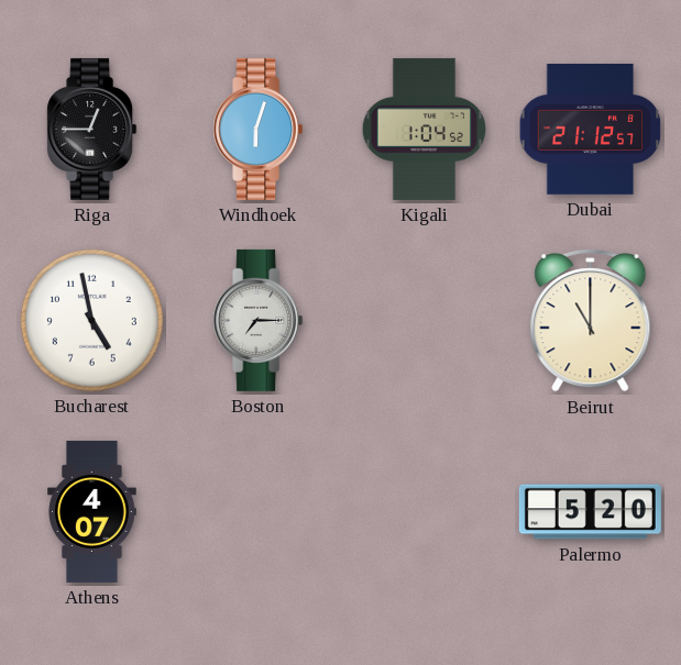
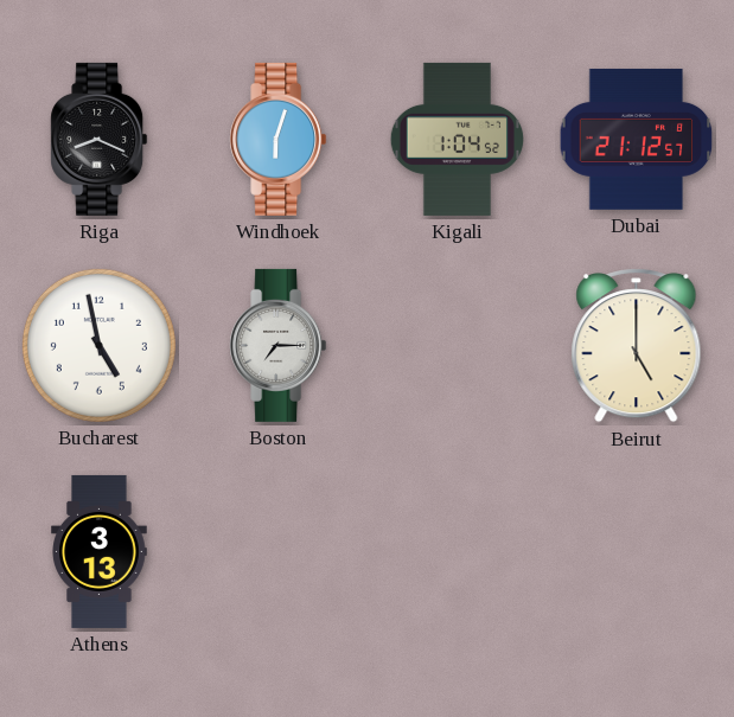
Riga: 12:45 -> 8:19 (100, 139)
Beirut: 11:00 -> 5:00 (637, 346)
Athens: 4:07 -> 3:13 (100, 551)
Palermo: 5:20 -> none (590, 512)
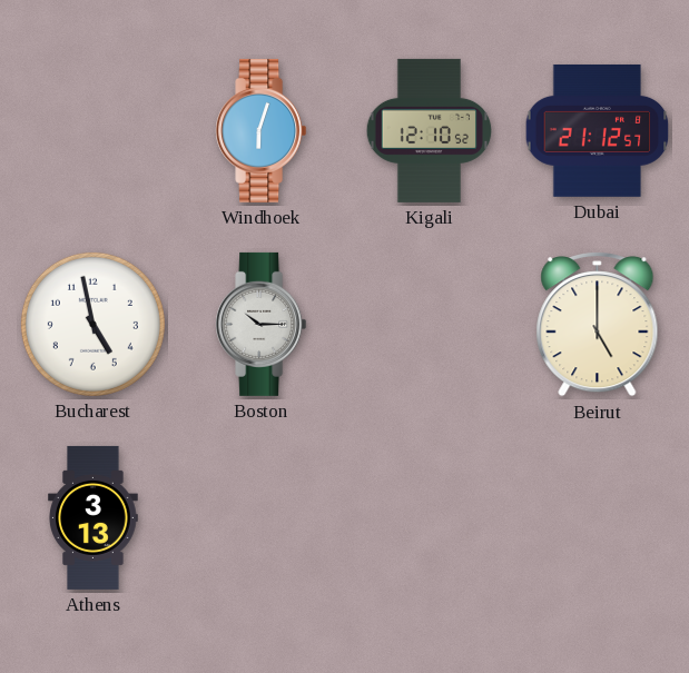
Riga: 8:19 -> none (100, 139)
Kigali: 1:04 -> 12:10 (429, 130)
Boston: 7:15 -> 10:15 (262, 324)
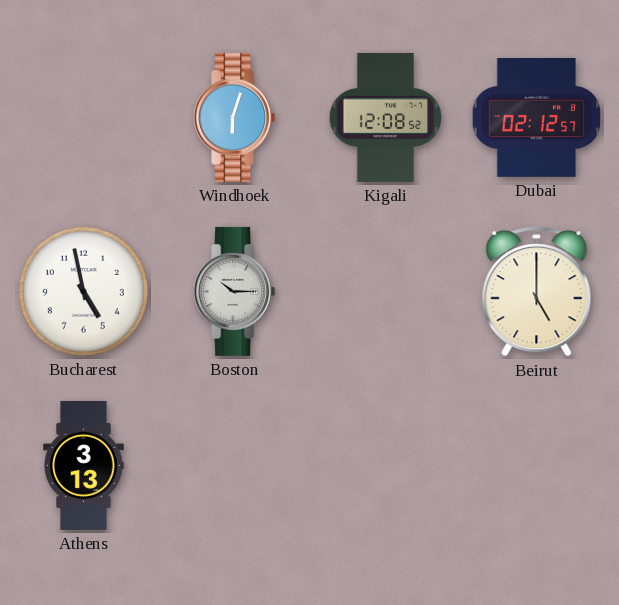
Kigali: 12:10 -> 12:08 (385, 117)
Dubai: 21:12 -> 02:12 (537, 117)
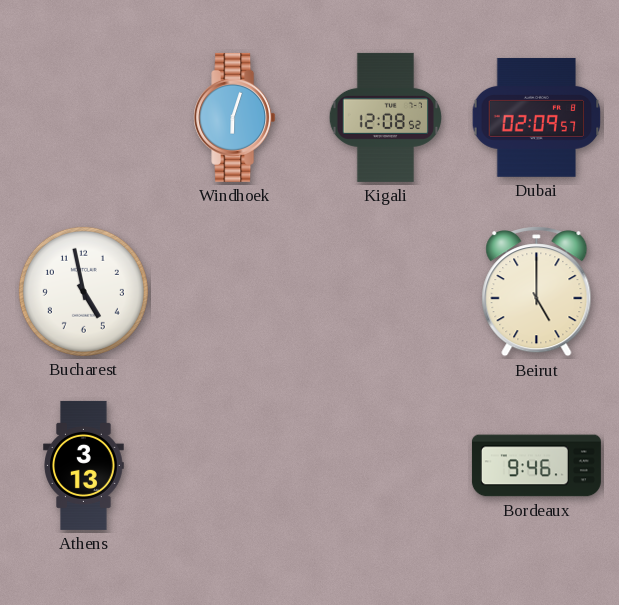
Dubai: 02:12 -> 02:09 (537, 117)
Boston: 10:15 -> none (235, 291)
Bordeaux: none -> 9:46 (536, 466)
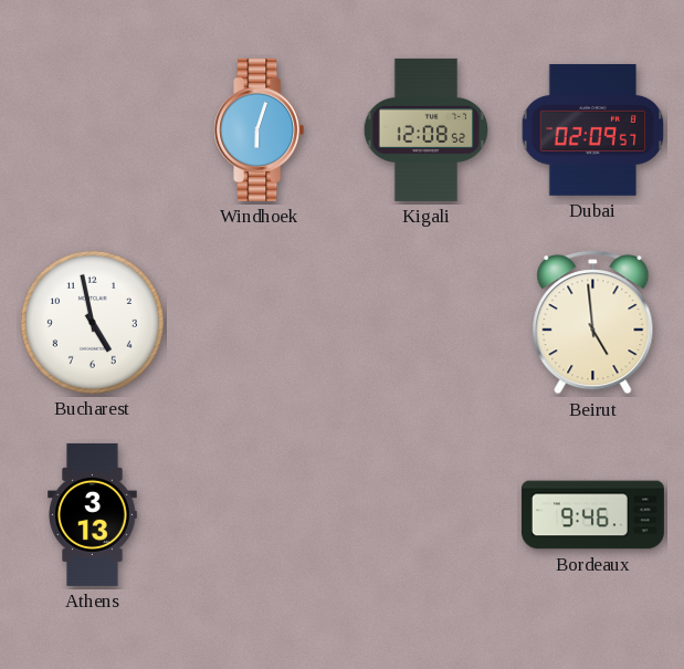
Beirut: 5:00 -> 4:59 (593, 323)
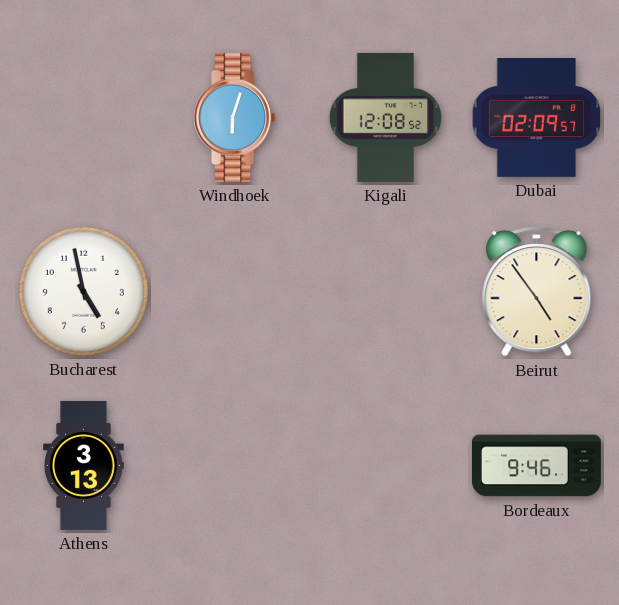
Beirut: 4:59 -> 4:54 (537, 292)
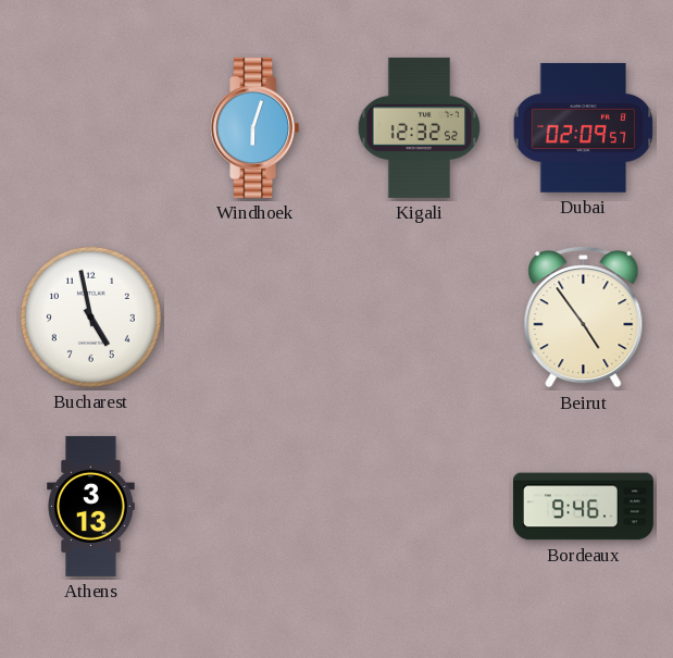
Kigali: 12:08 -> 12:32 (419, 127)
